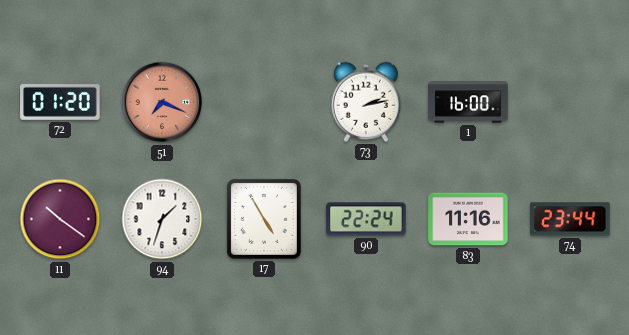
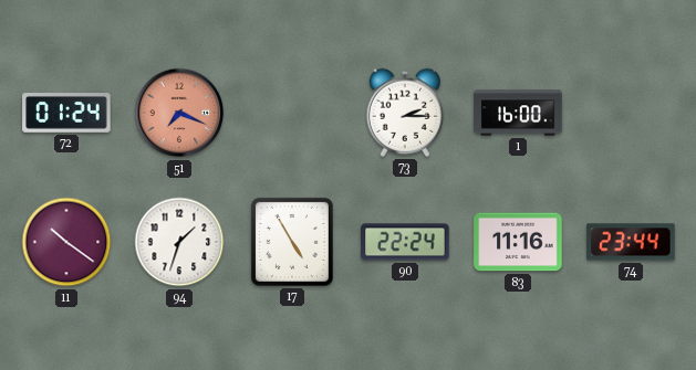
72: 01:20 -> 01:24 (66, 114)
73: 2:13 -> 2:15 (404, 113)
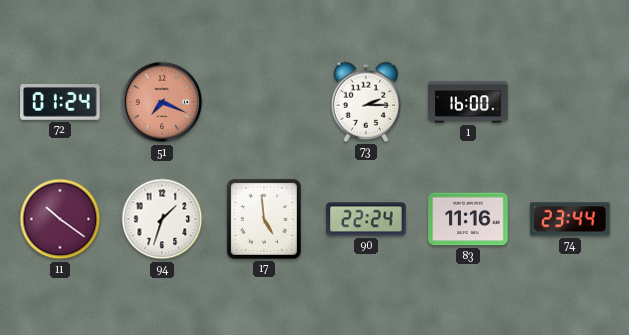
17: 4:55 -> 4:59 (264, 219)
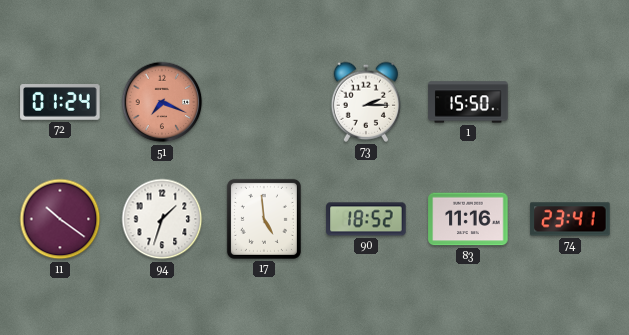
1: 16:00 -> 15:50 (468, 102)
90: 22:24 -> 18:52 (366, 219)
74: 23:44 -> 23:41 (570, 219)
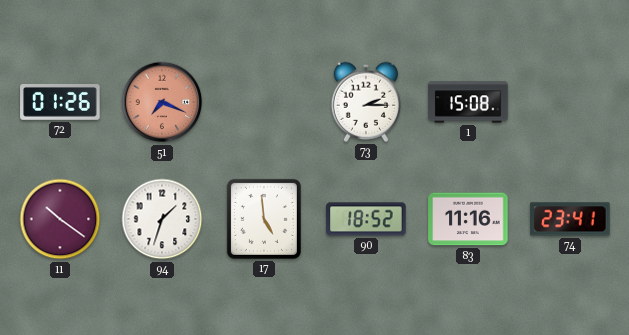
72: 01:24 -> 01:26 (60, 103)
1: 15:50 -> 15:08 (468, 102)
